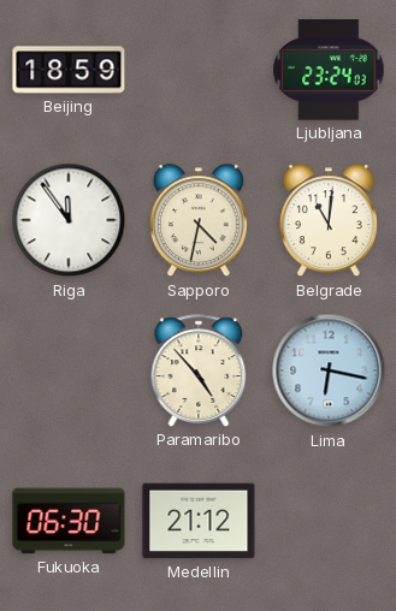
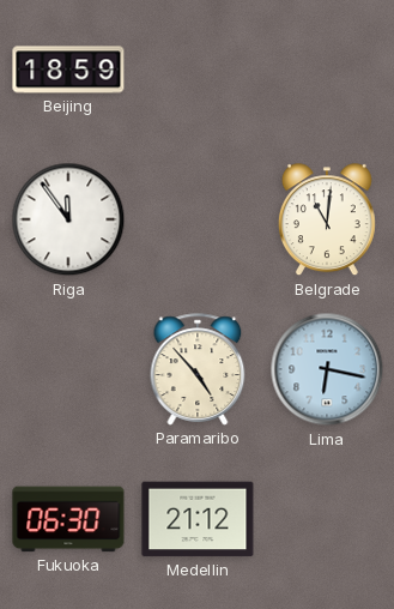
Ljubljana: 23:24 -> none (329, 70)
Sapporo: 4:32 -> none (199, 221)
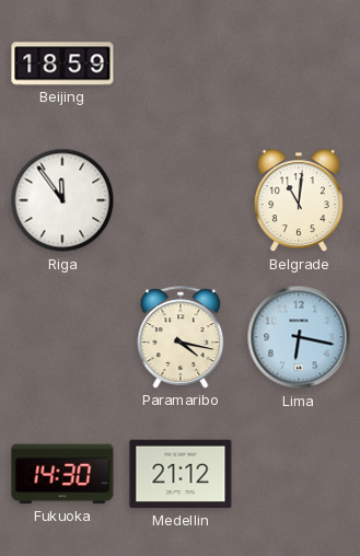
Paramaribo: 4:53 -> 4:17 (181, 337)
Fukuoka: 06:30 -> 14:30 (62, 474)
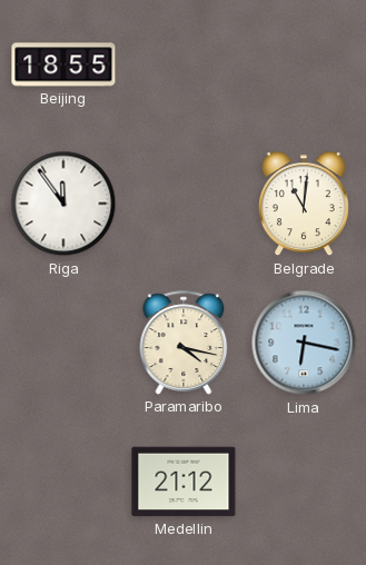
Beijing: 18:59 -> 18:55 (63, 65)
Fukuoka: 14:30 -> none (62, 474)
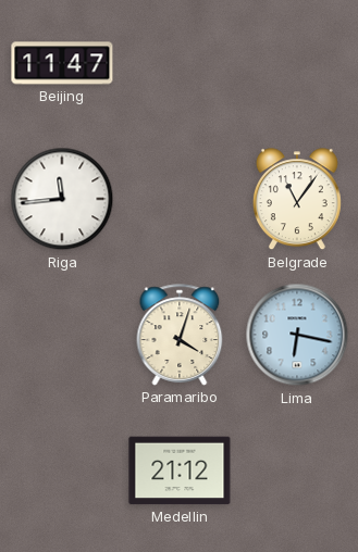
Beijing: 18:55 -> 11:47 (62, 63)
Riga: 11:54 -> 11:44 (62, 199)
Belgrade: 11:01 -> 11:06 (297, 200)
Paramaribo: 4:17 -> 4:03 (180, 335)
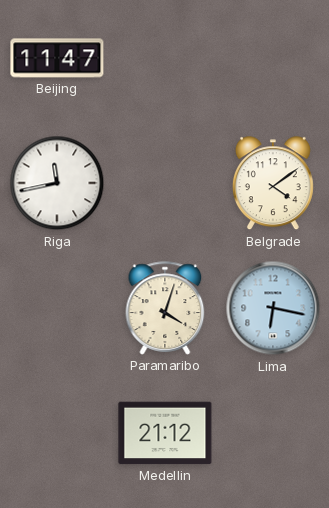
Riga: 11:44 -> 11:43 (57, 183)
Belgrade: 11:06 -> 4:09 (273, 184)
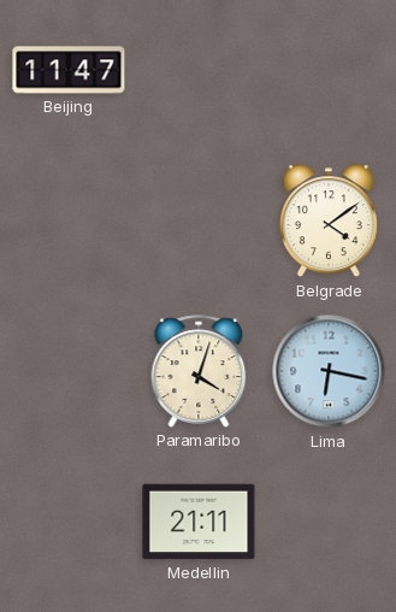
Riga: 11:43 -> none (57, 183)
Medellin: 21:12 -> 21:11 (199, 522)
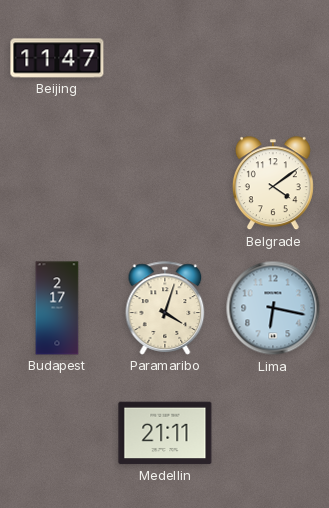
Budapest: none -> 2:17 (57, 308)
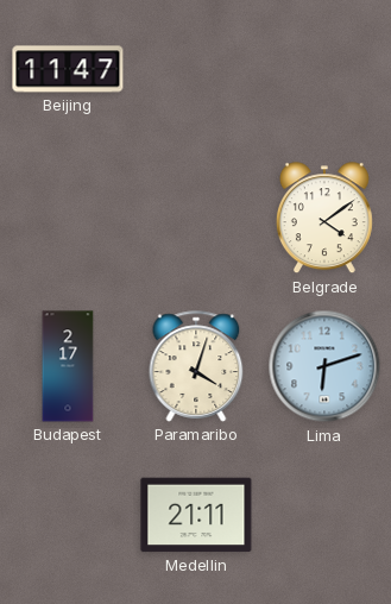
Lima: 6:17 -> 6:12 (324, 366)
